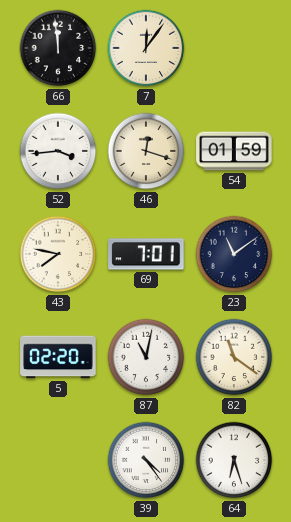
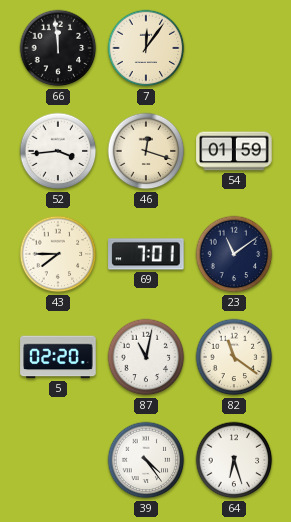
43: 7:47 -> 7:45 (58, 254)
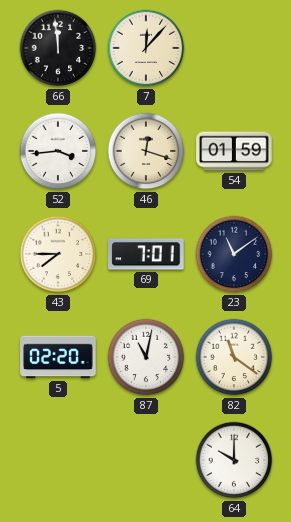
7: 12:06 -> 12:07 (146, 48)
39: 4:24 -> none (146, 460)
64: 6:27 -> 10:00 (234, 460)
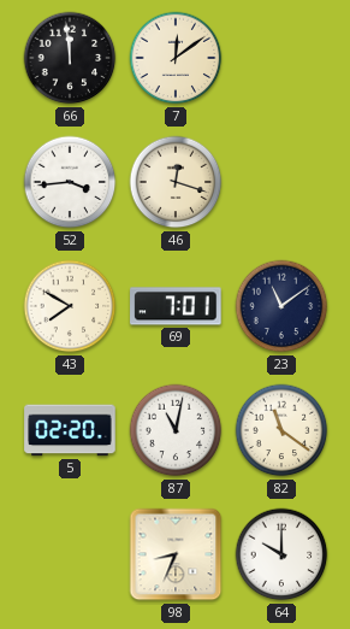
7: 12:07 -> 12:09 (176, 58)
54: 01:59 -> none (234, 151)
43: 7:45 -> 7:50 (70, 306)
98: none -> 8:34 (176, 554)
